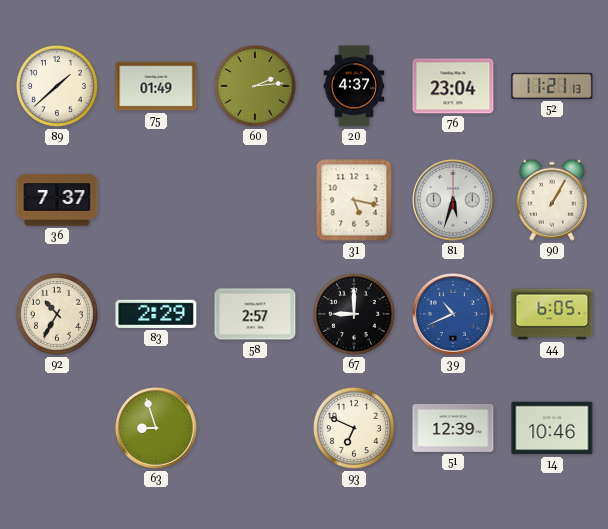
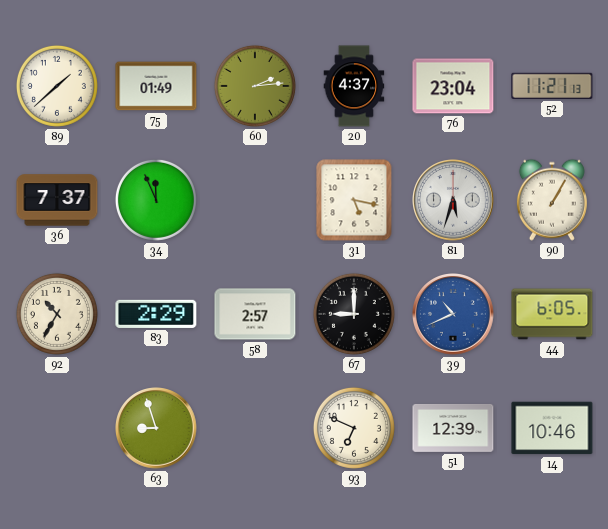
34: none -> 11:56 (156, 200)
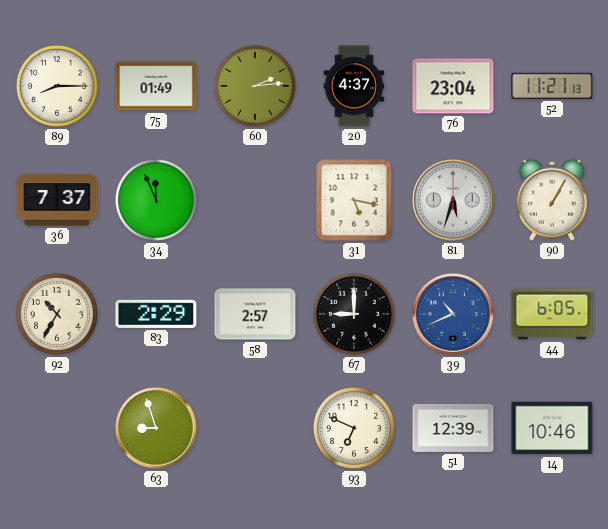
89: 1:38 -> 8:15 (57, 86)
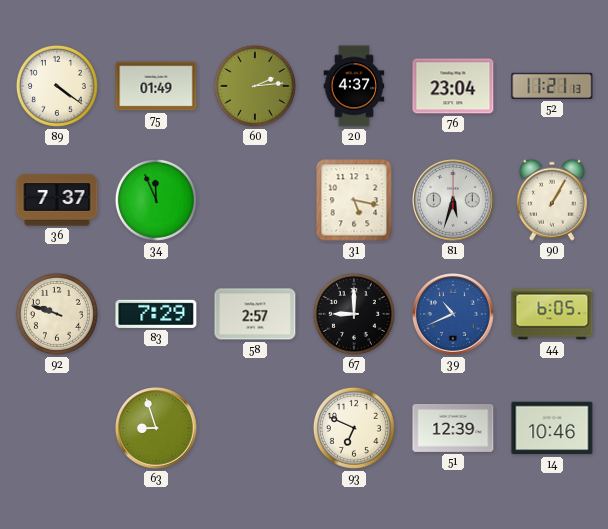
89: 8:15 -> 4:21 (57, 86)
92: 10:35 -> 9:48 (57, 314)
83: 2:29 -> 7:29 (156, 314)
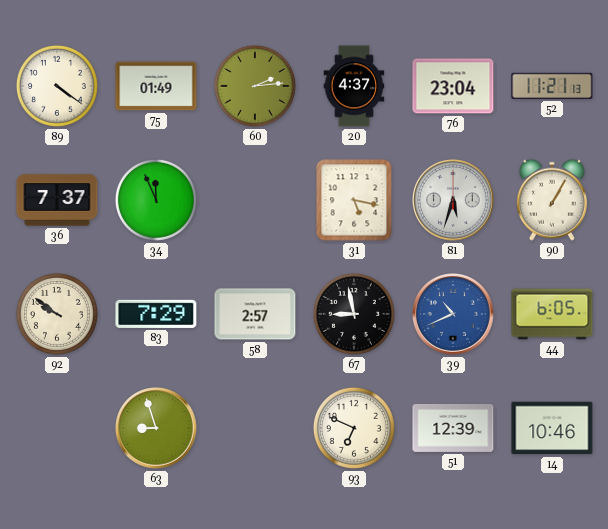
92: 9:48 -> 9:51 (57, 314)
67: 9:00 -> 8:58 (354, 314)
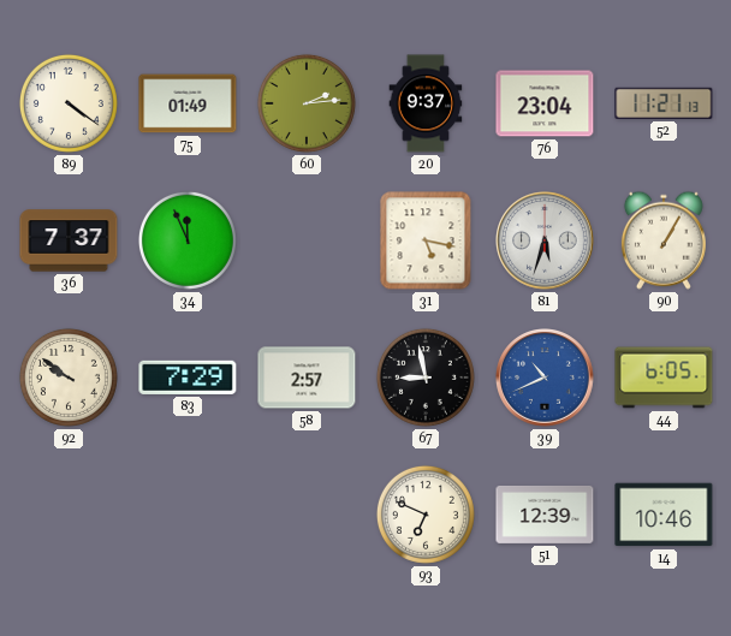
20: 4:37 -> 9:37 (426, 103)
63: 8:57 -> none (157, 429)
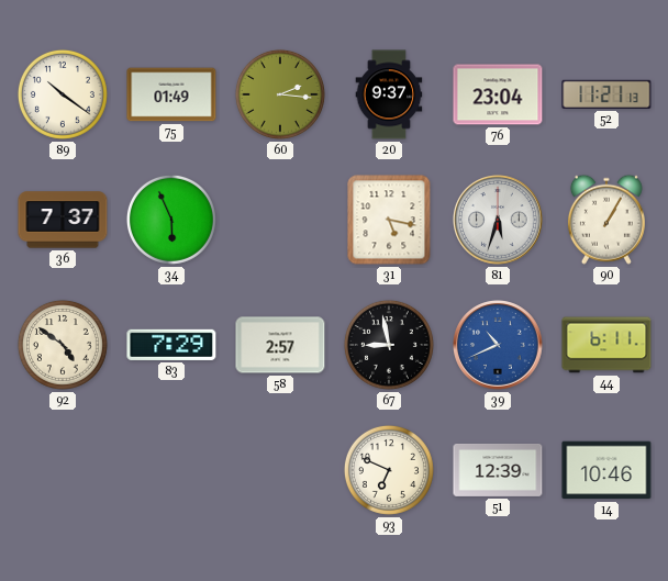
89: 4:21 -> 10:21 (63, 94)
60: 2:14 -> 2:16 (280, 94)
34: 11:56 -> 5:56 (171, 220)
92: 9:51 -> 4:51 (63, 345)
44: 6:05 -> 6:11 (606, 345)
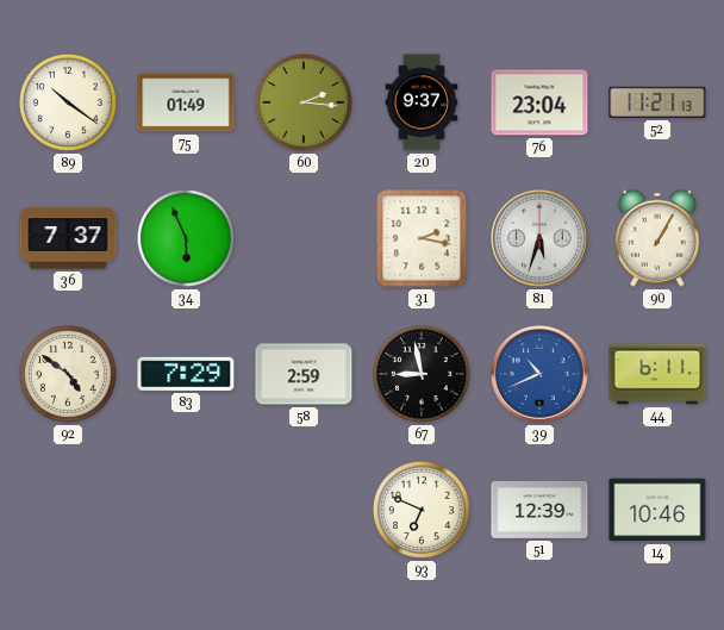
31: 5:17 -> 2:17 (422, 238)
58: 2:57 -> 2:59 (304, 374)
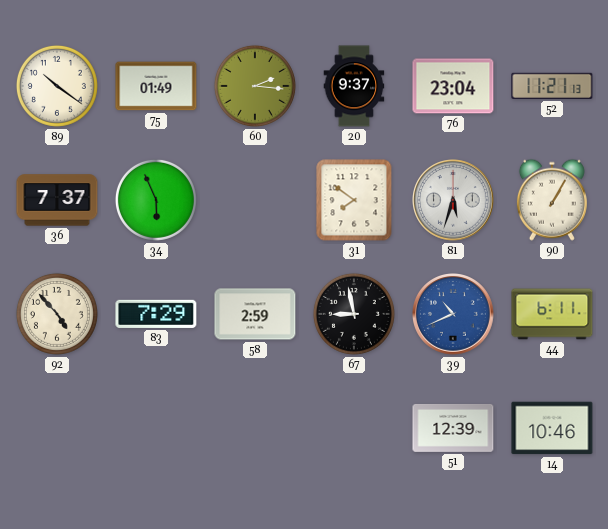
31: 2:17 -> 7:51 (354, 200)
92: 4:51 -> 4:53 (57, 314)
93: 6:49 -> none (422, 510)
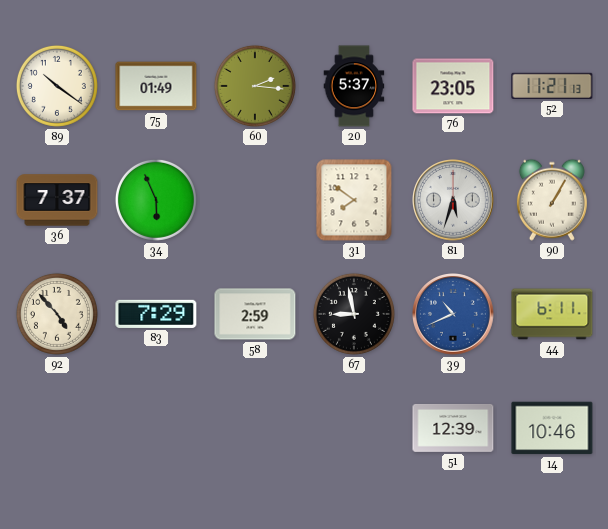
20: 9:37 -> 5:37 (354, 86)
76: 23:04 -> 23:05 (453, 86)
